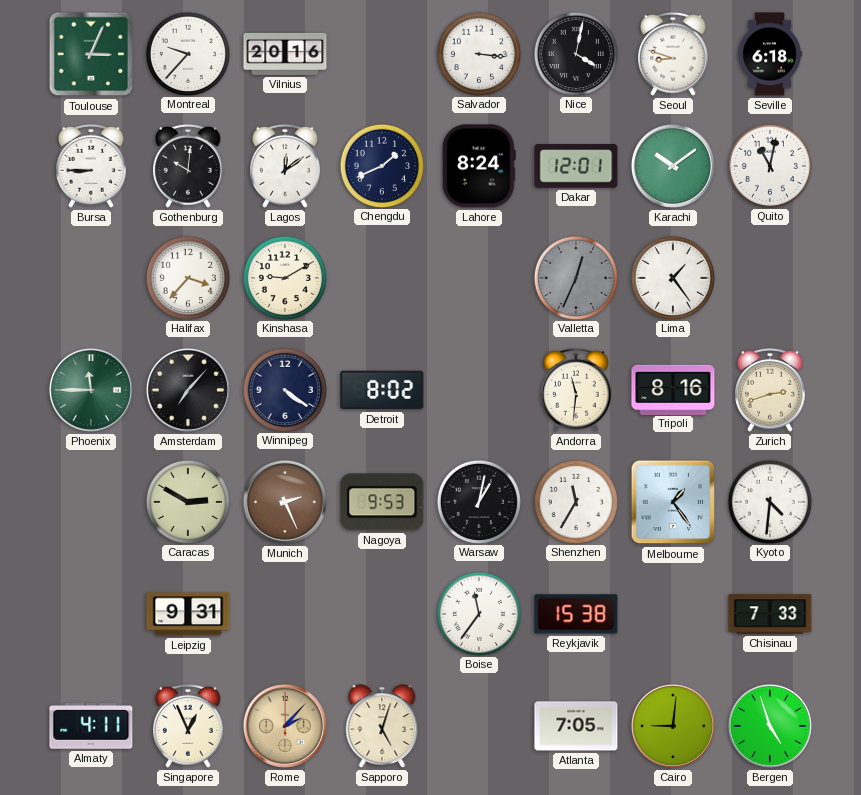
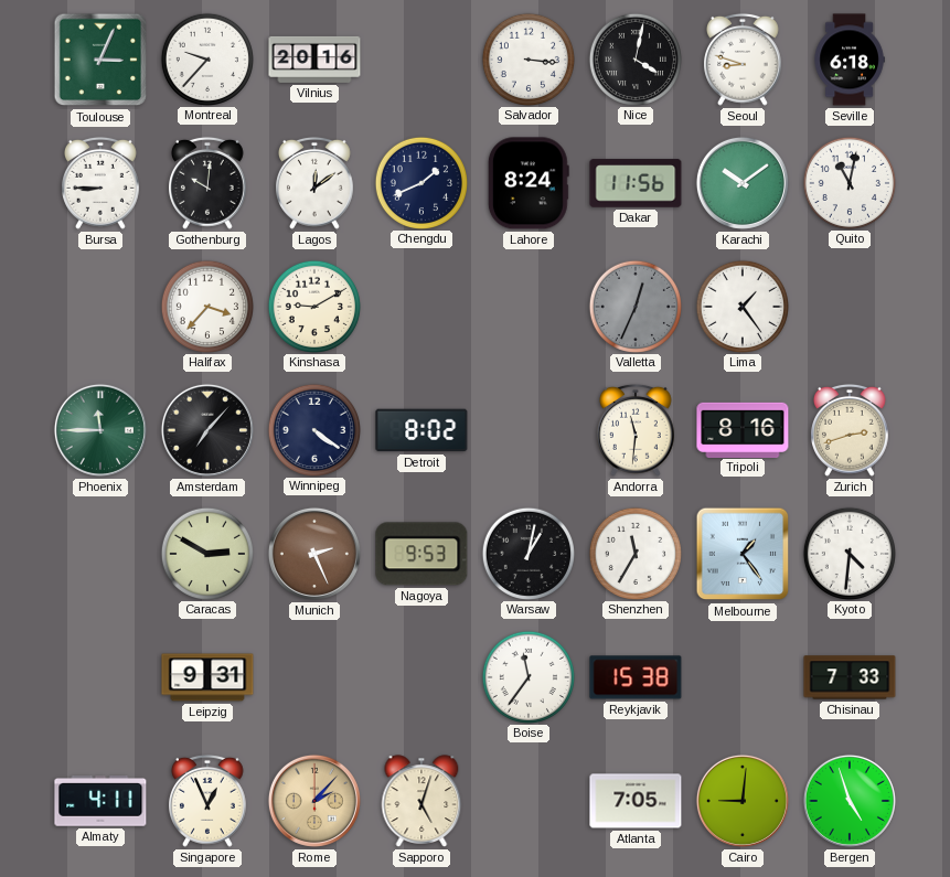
Dakar: 12:01 -> 11:56 (636, 183)
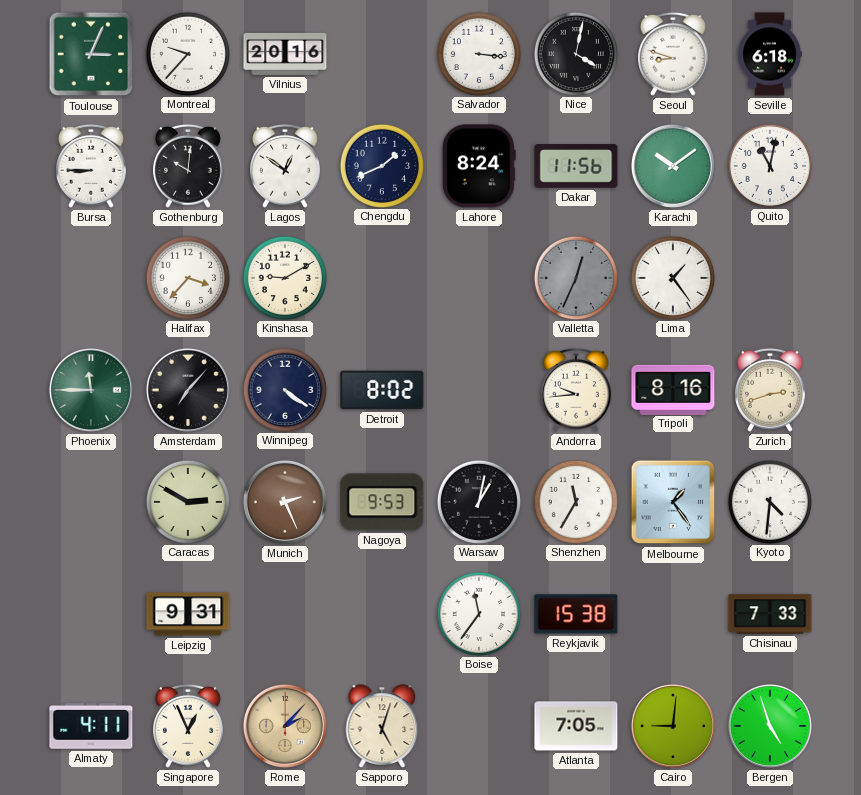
Lagos: 12:09 -> 12:51 (286, 166)
Andorra: 11:31 -> 9:44 (577, 390)
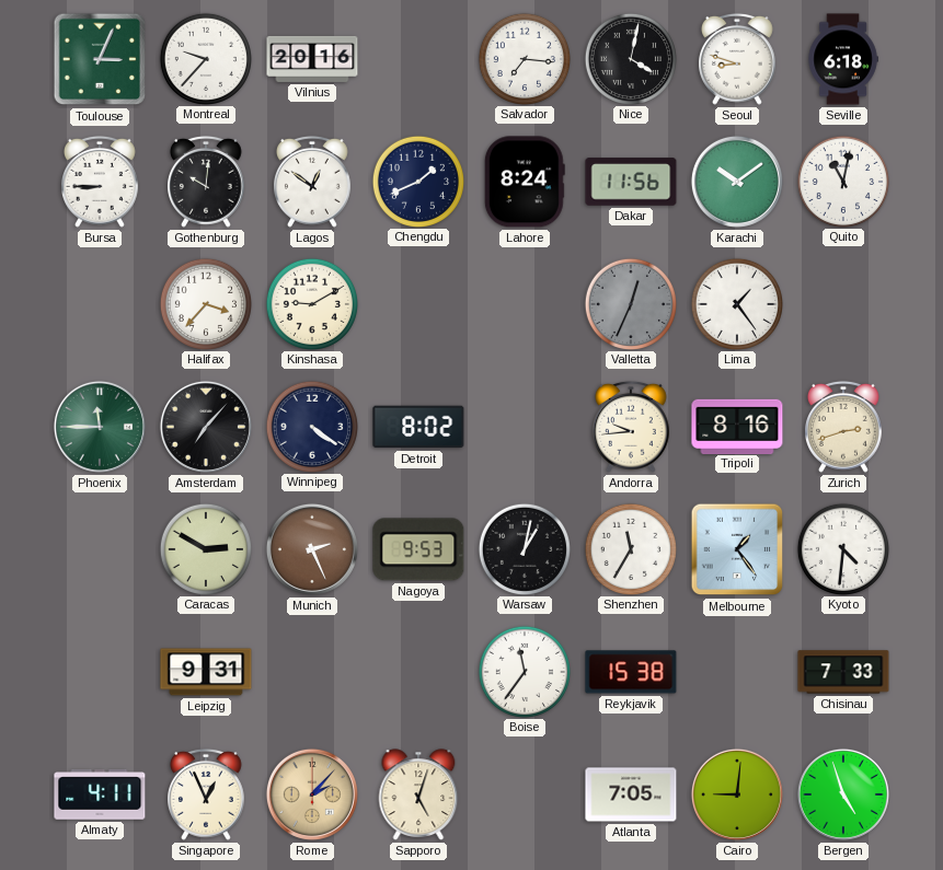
Salvador: 3:16 -> 7:16 (524, 58)
